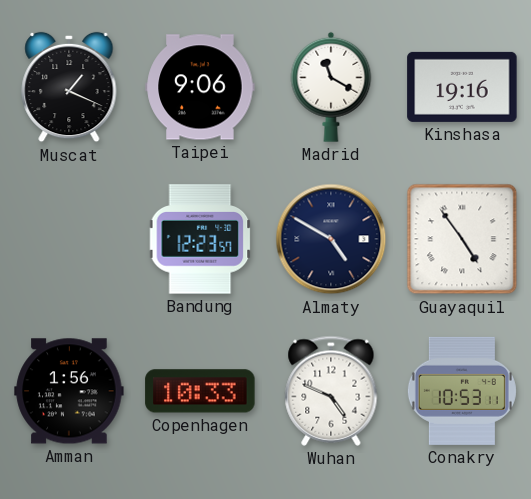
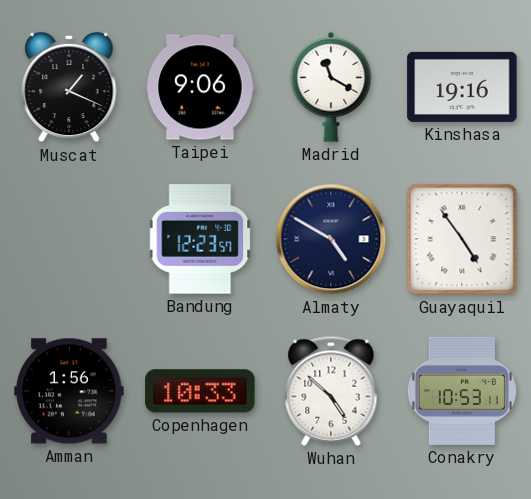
Wuhan: 4:49 -> 4:52 (331, 391)
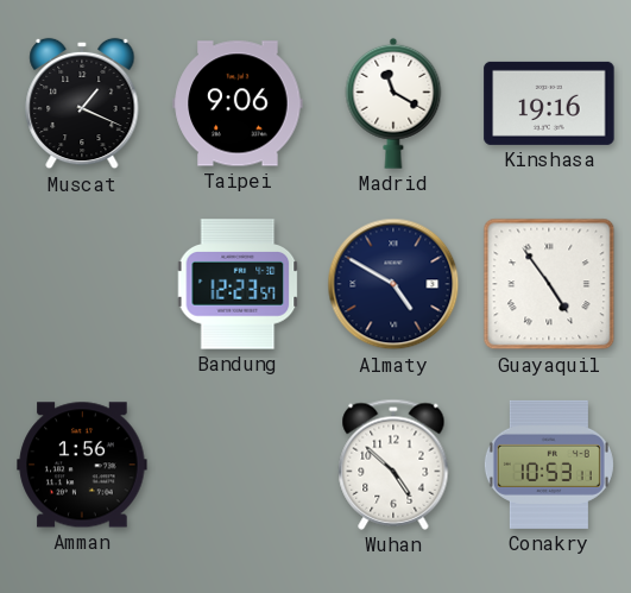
Copenhagen: 10:33 -> none (200, 391)
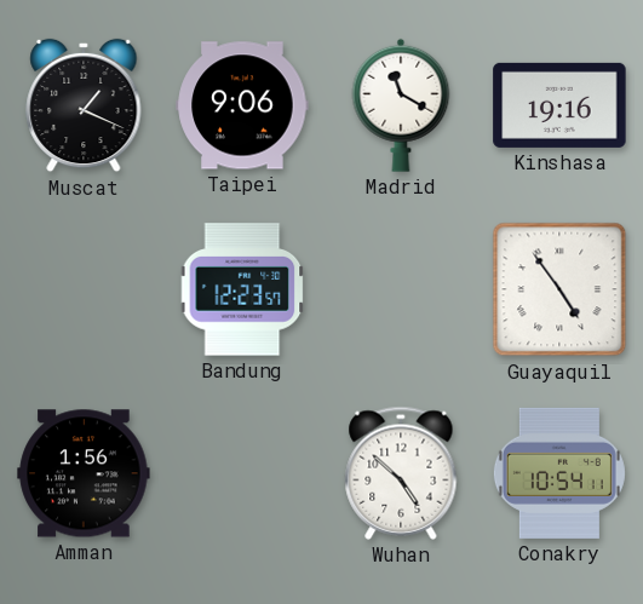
Almaty: 4:50 -> none (393, 284)
Conakry: 10:53 -> 10:54 (559, 473)
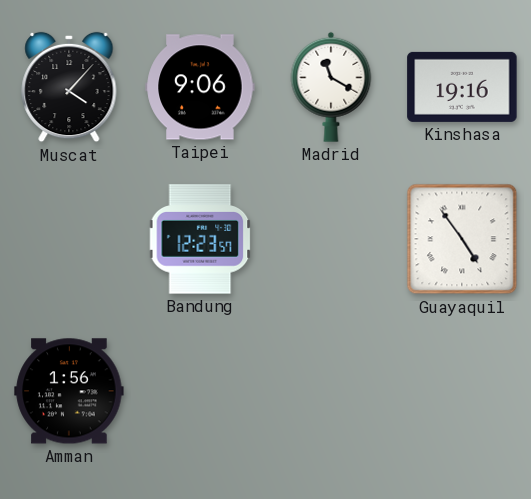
Muscat: 1:19 -> 4:07 (69, 87)
Wuhan: 4:52 -> none (401, 473)
Conakry: 10:54 -> none (559, 473)
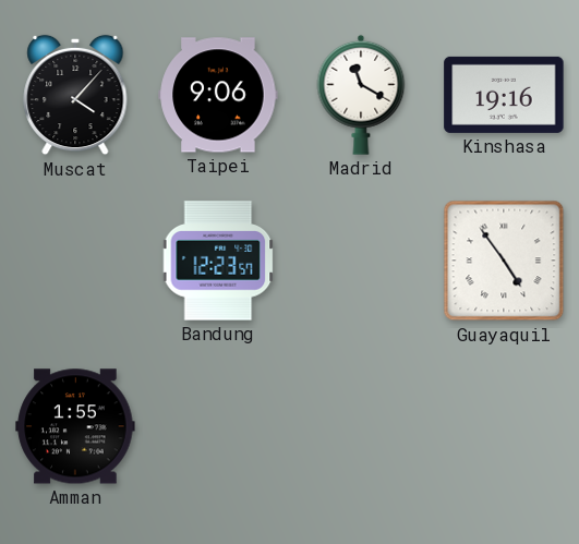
Amman: 1:56 -> 1:55 (75, 426)
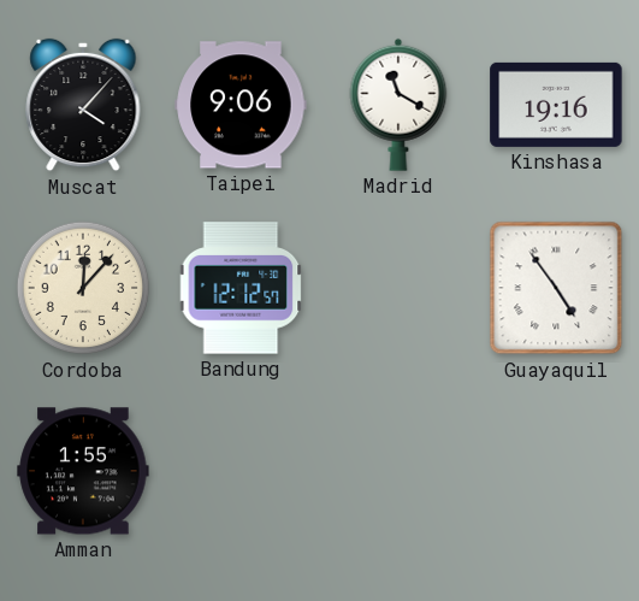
Cordoba: none -> 12:07 (83, 288)
Bandung: 12:23 -> 12:12 (241, 288)
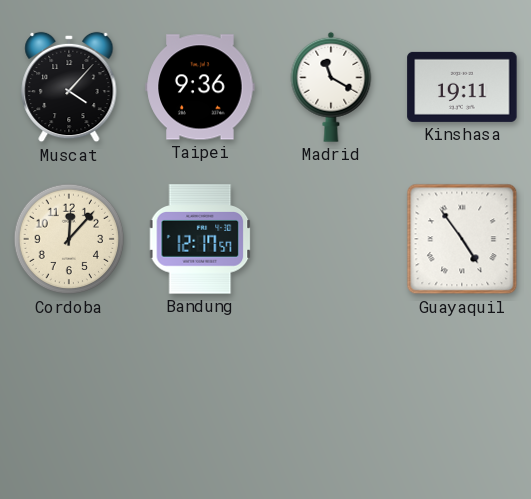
Taipei: 9:06 -> 9:36 (200, 87)
Kinshasa: 19:16 -> 19:11 (462, 87)
Bandung: 12:12 -> 12:17 (200, 239)
Amman: 1:55 -> none (83, 471)
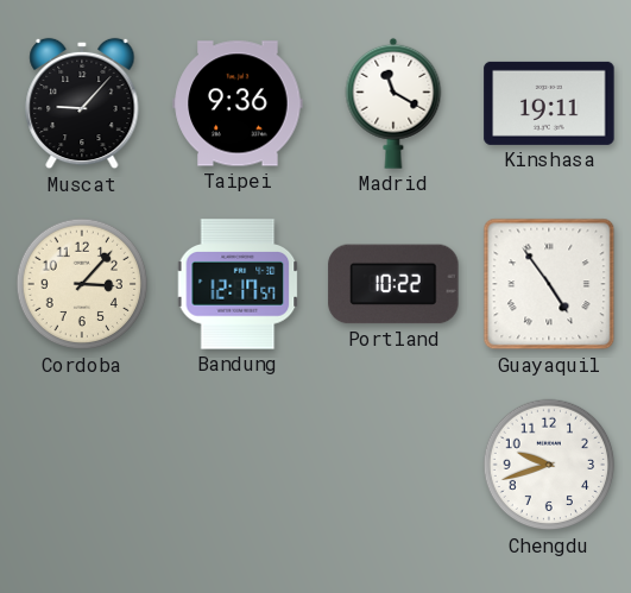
Muscat: 4:07 -> 9:07 (82, 103)
Cordoba: 12:07 -> 3:07 (82, 284)
Portland: none -> 10:22 (393, 284)
Chengdu: none -> 9:42 (549, 465)
